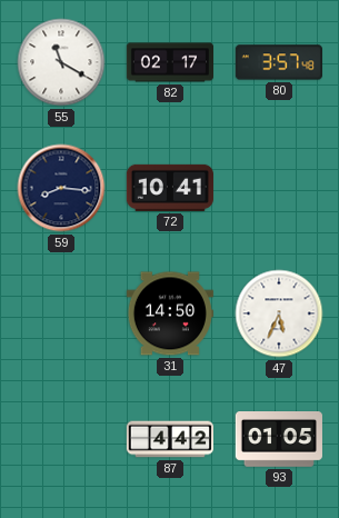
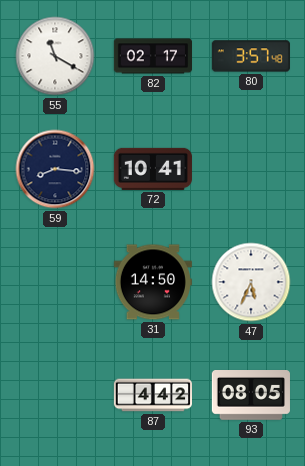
93: 01:05 -> 08:05 (251, 396)
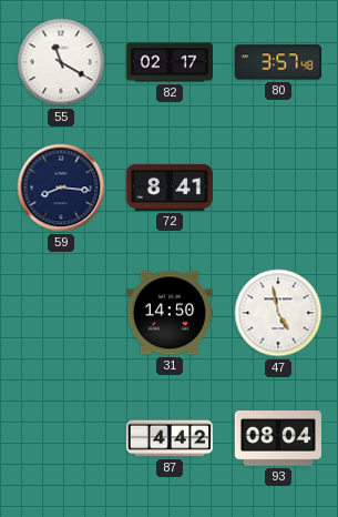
72: 10:41 -> 8:41 (170, 187)
47: 5:34 -> 4:58 (278, 313)
93: 08:05 -> 08:04 (278, 439)
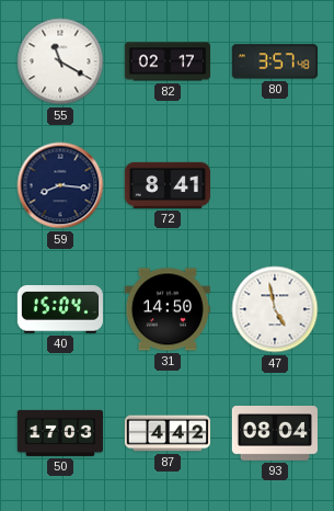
40: none -> 15:04 (60, 309)
50: none -> 17:03 (60, 433)
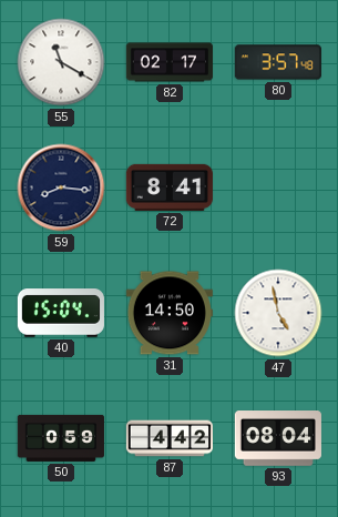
50: 17:03 -> 0:59 (61, 438)
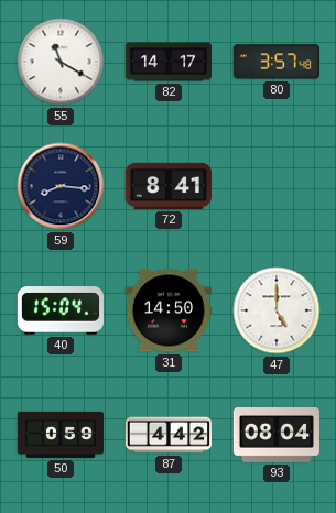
82: 02:17 -> 14:17 (167, 62)
47: 4:58 -> 5:00 (277, 310)
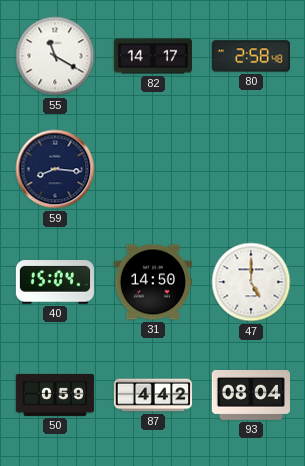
80: 3:57 -> 2:58 (251, 56)
72: 8:41 -> none (169, 186)
